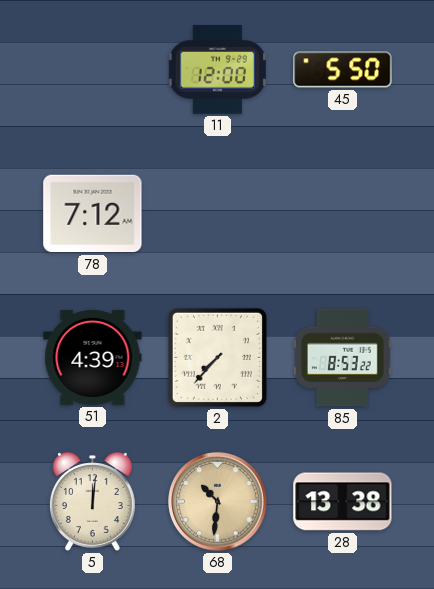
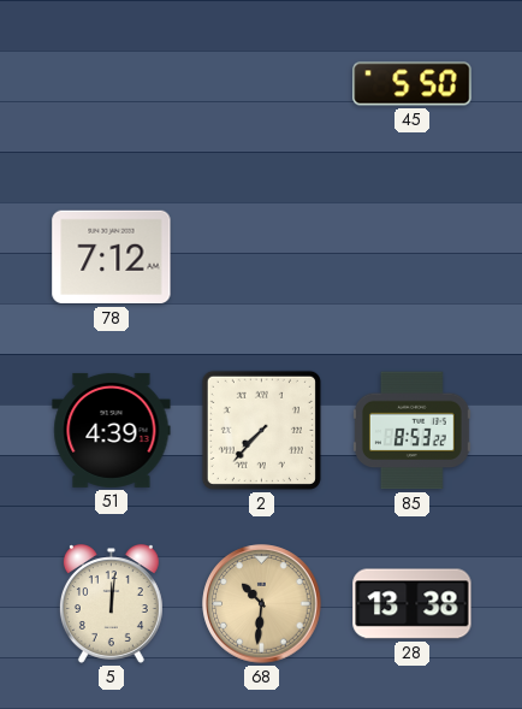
11: 12:00 -> none (217, 69)
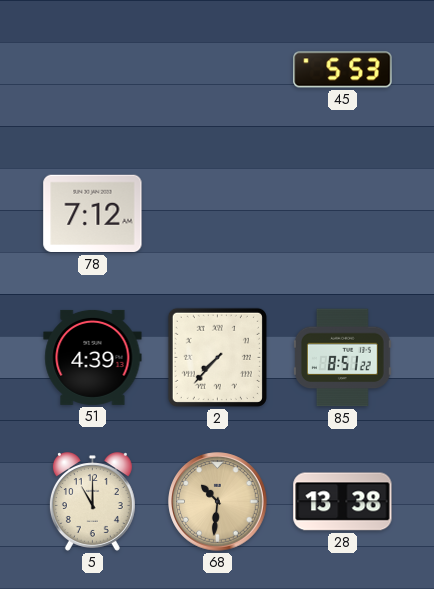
45: 5:50 -> 5:53 (343, 70)
85: 8:53 -> 8:51 (342, 358)
5: 12:01 -> 11:00 (92, 502)
